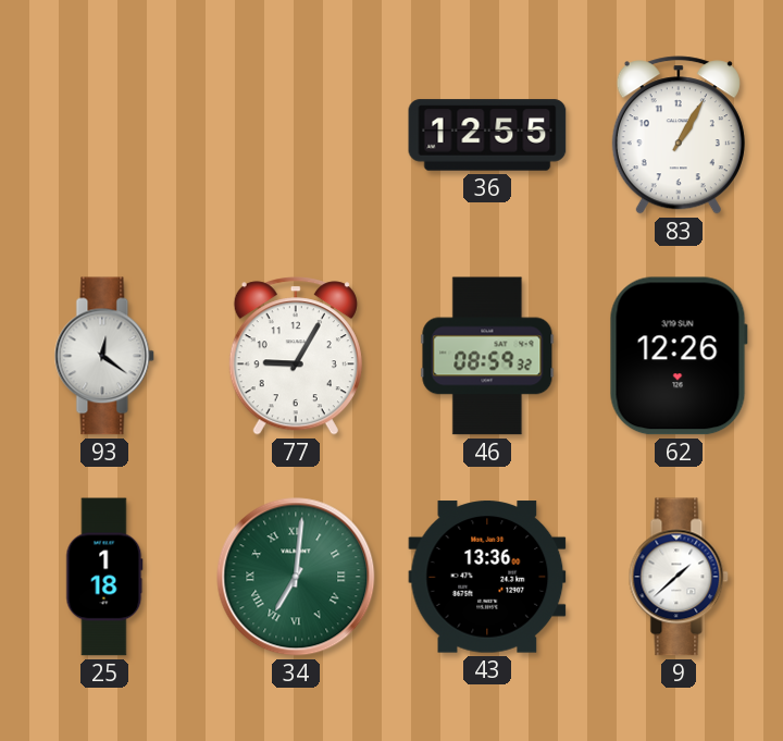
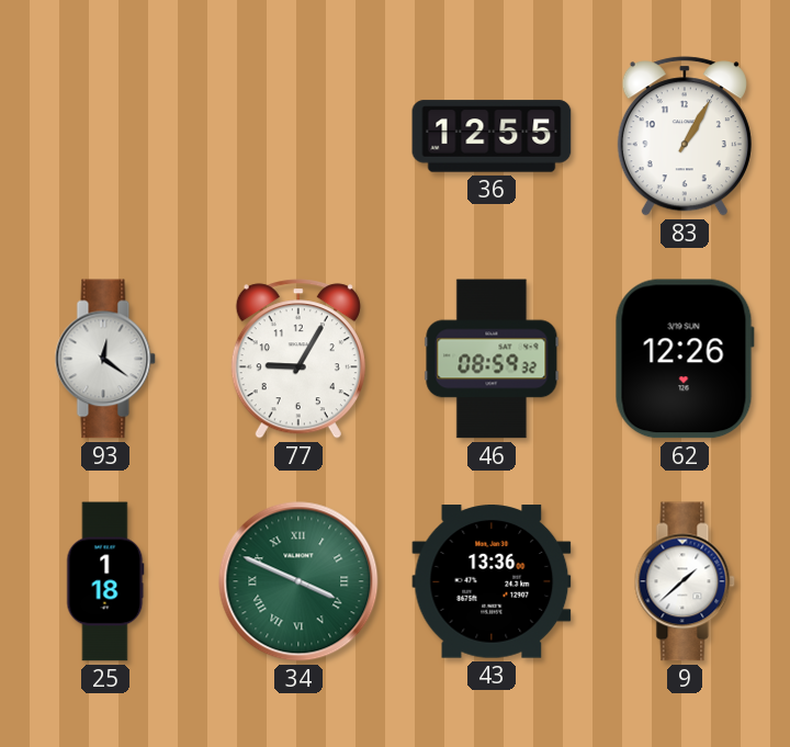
34: 7:01 -> 3:49 (298, 581)
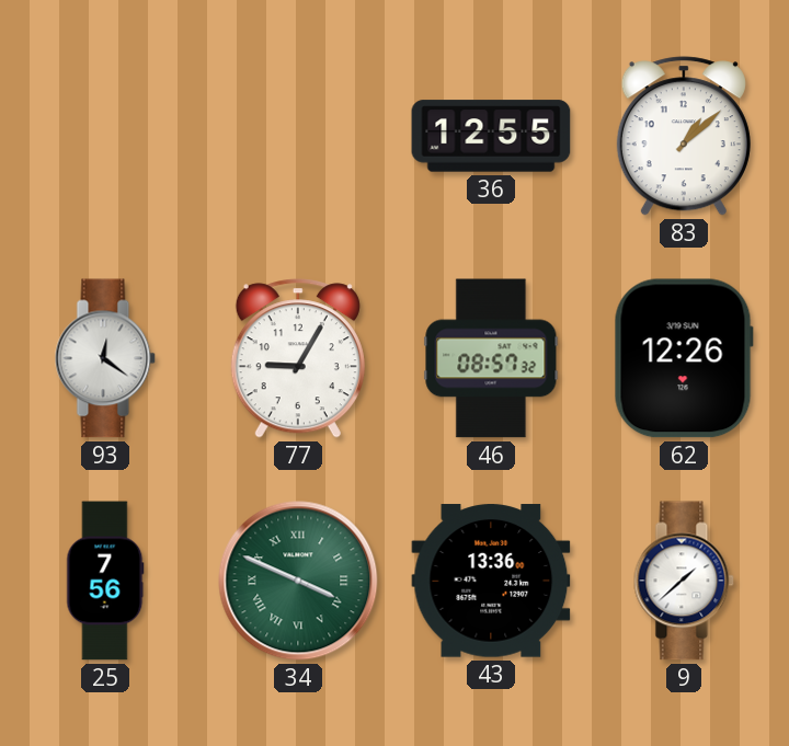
83: 1:05 -> 1:08 (684, 136)
46: 08:59 -> 08:57 (491, 358)
25: 1:18 -> 7:56 (105, 581)
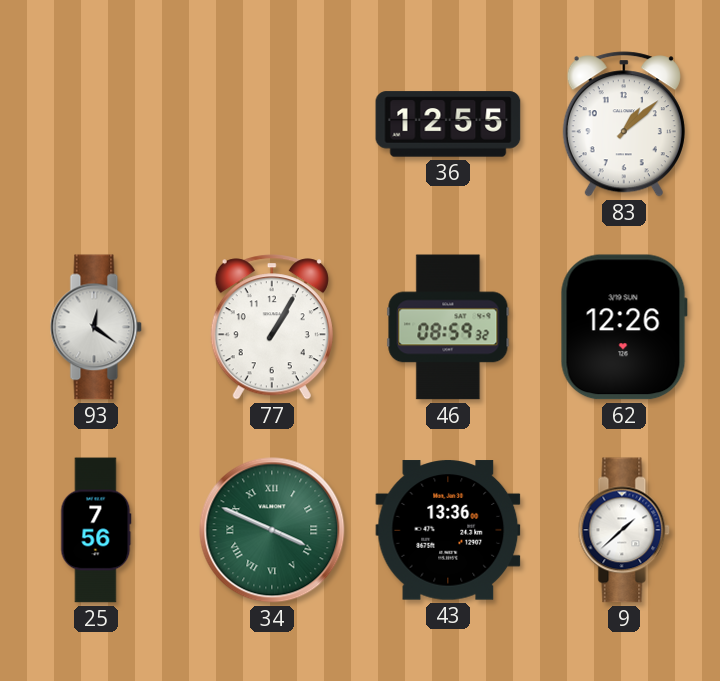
77: 9:05 -> 1:05 (272, 327)
46: 08:57 -> 08:59 (448, 327)
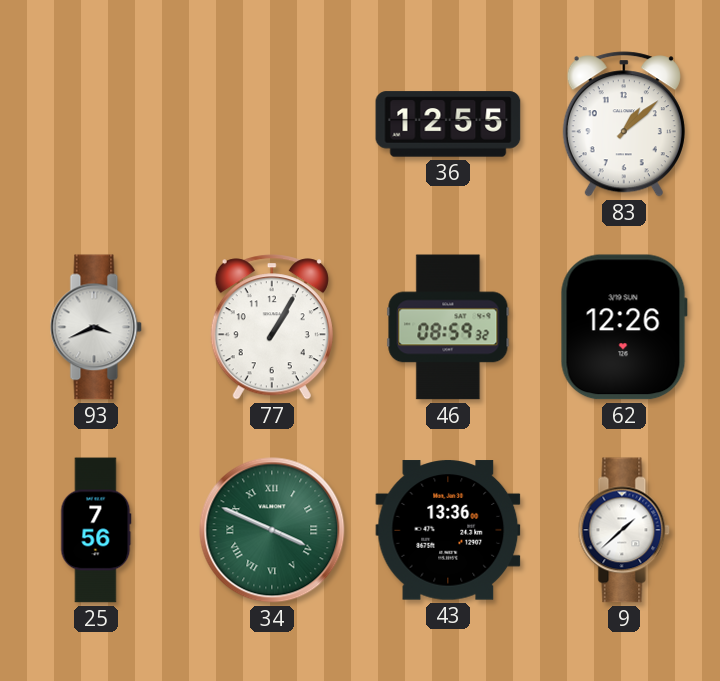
93: 12:21 -> 3:41 (96, 327)
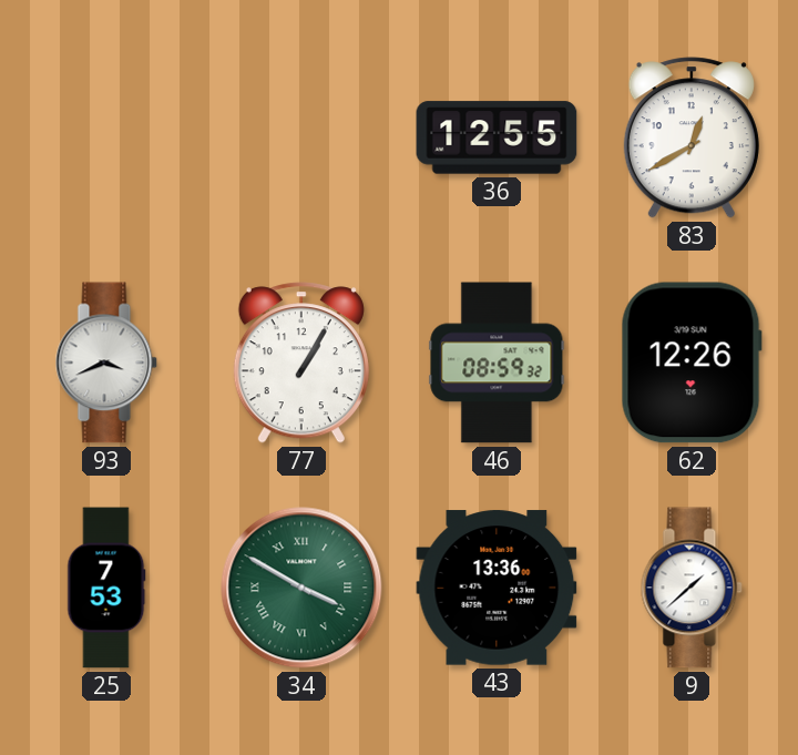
83: 1:08 -> 12:40 (692, 137)
25: 7:56 -> 7:53 (106, 588)
34: 3:49 -> 3:50 (301, 588)
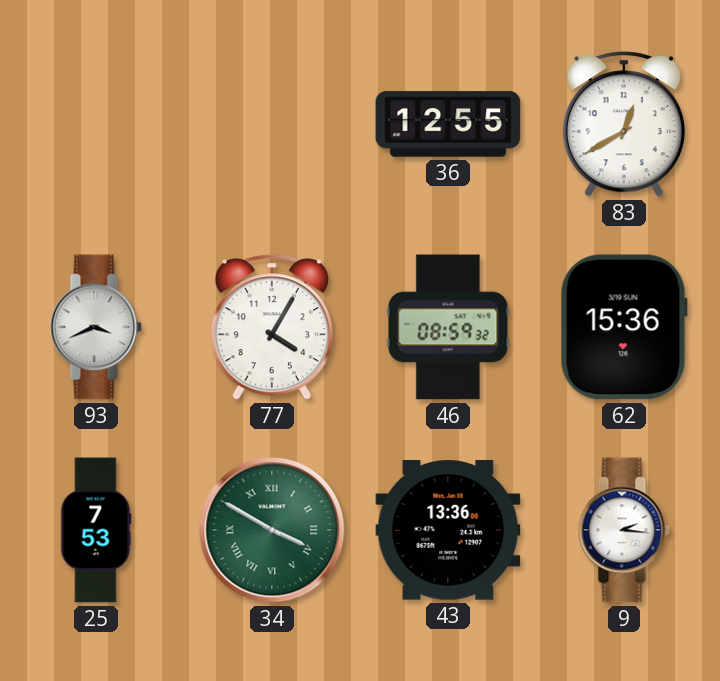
77: 1:05 -> 4:05 (272, 327)
62: 12:26 -> 15:36 (624, 327)
9: 1:38 -> 2:16 (624, 530)
